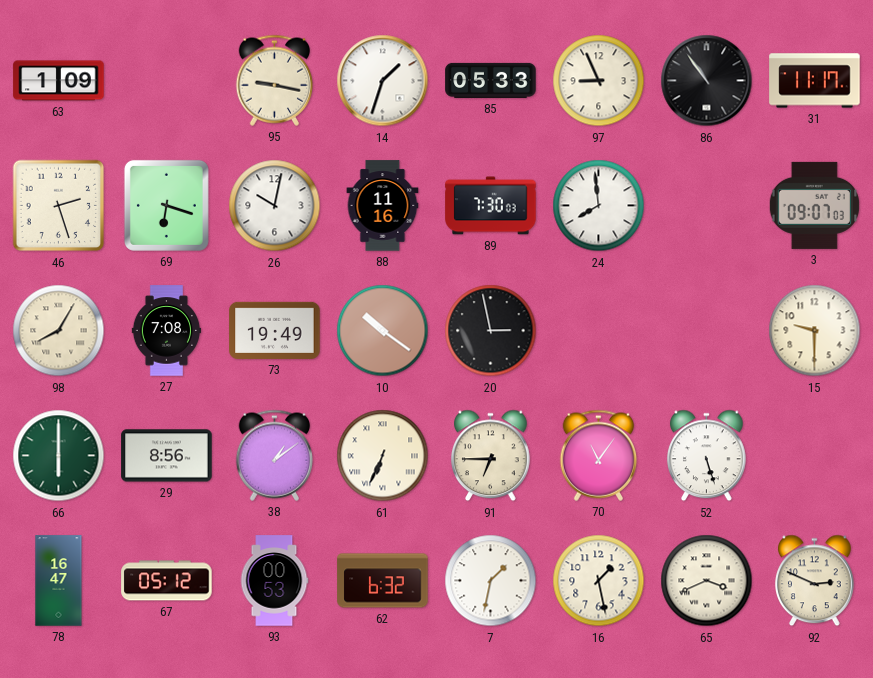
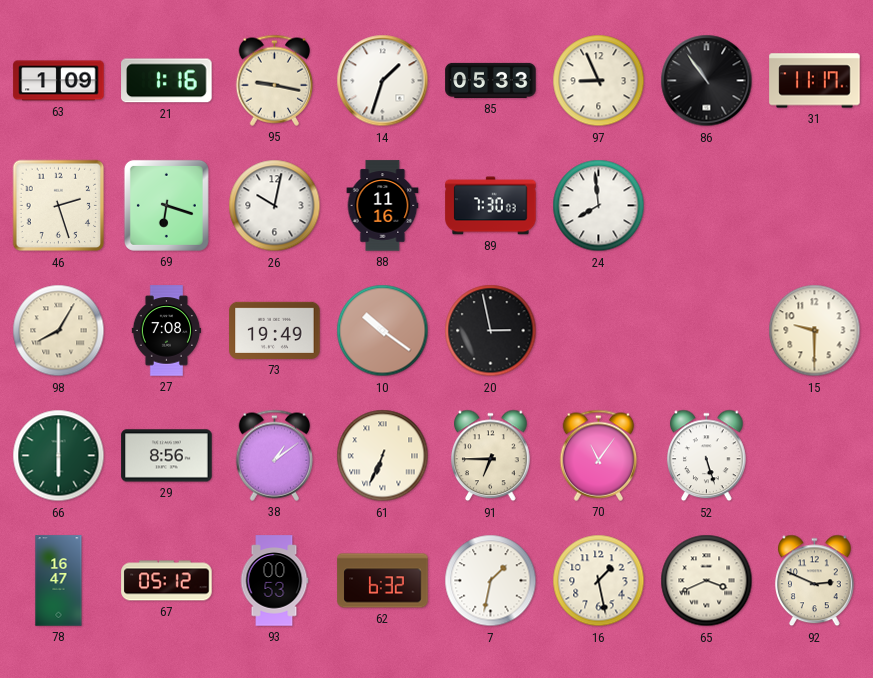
21: none -> 1:16 (167, 81)
3: 09:07 -> none (814, 205)
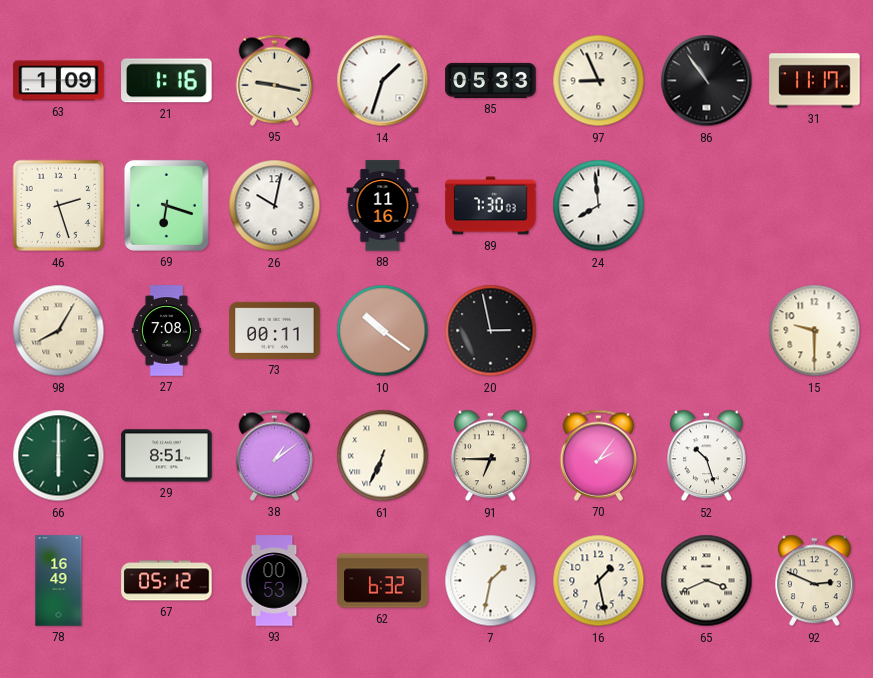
73: 19:49 -> 00:11 (275, 330)
29: 8:56 -> 8:51 (167, 456)
70: 11:06 -> 2:06 (599, 455)
52: 5:27 -> 10:27 (707, 456)
78: 16:47 -> 16:49 (59, 581)
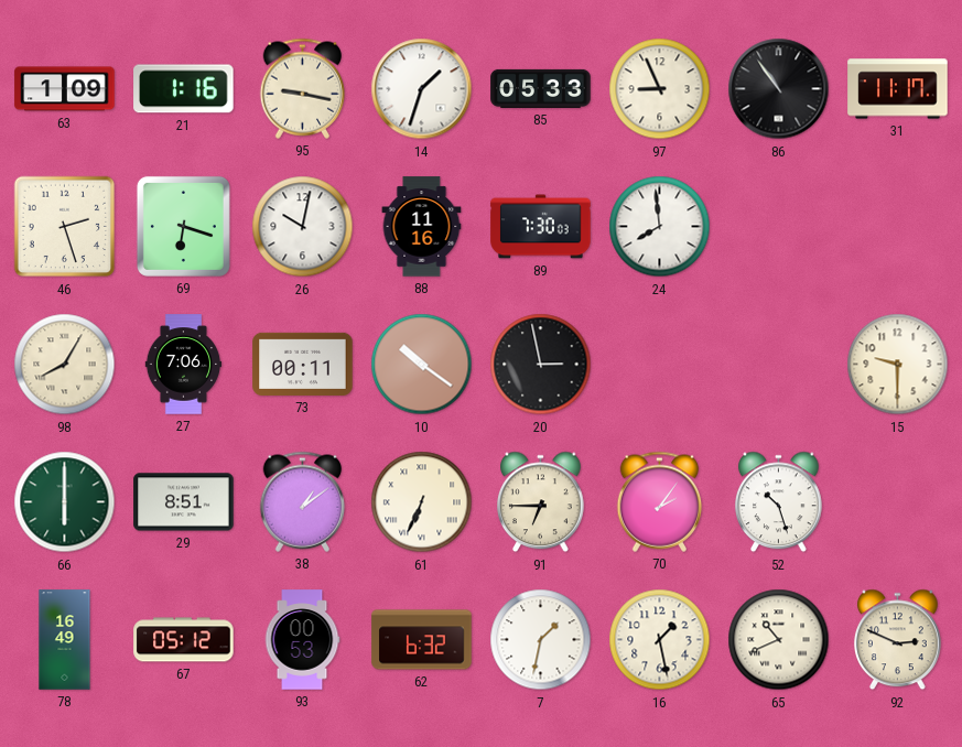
27: 7:08 -> 7:06 (184, 365)
65: 3:41 -> 10:41 (779, 640)
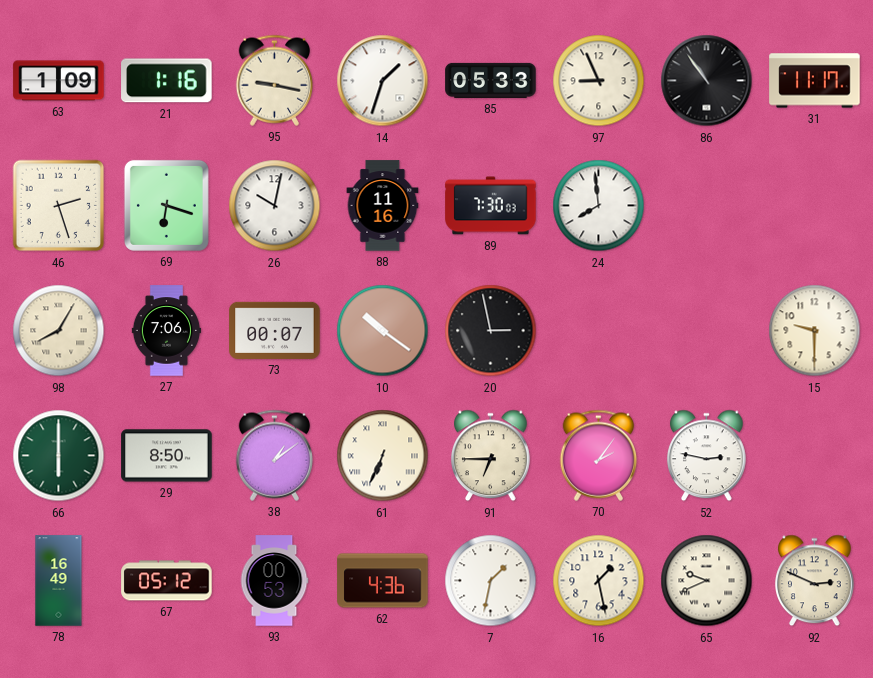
73: 00:11 -> 00:07 (275, 330)
29: 8:51 -> 8:50 (167, 456)
52: 10:27 -> 2:47 (707, 456)
62: 6:32 -> 4:36 (383, 581)
65: 10:41 -> 9:41 (707, 581)
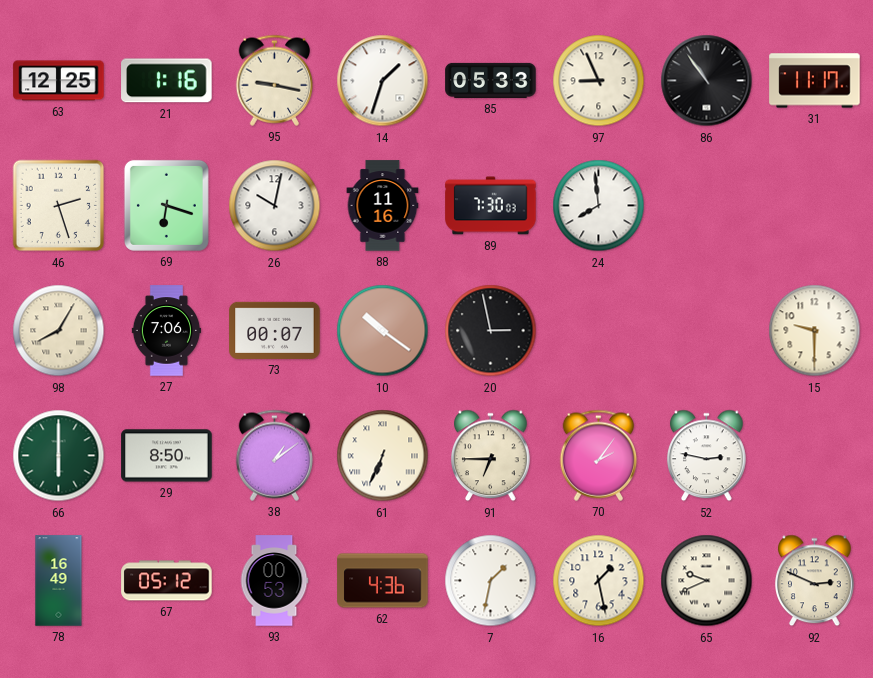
63: 1:09 -> 12:25 (59, 81)
